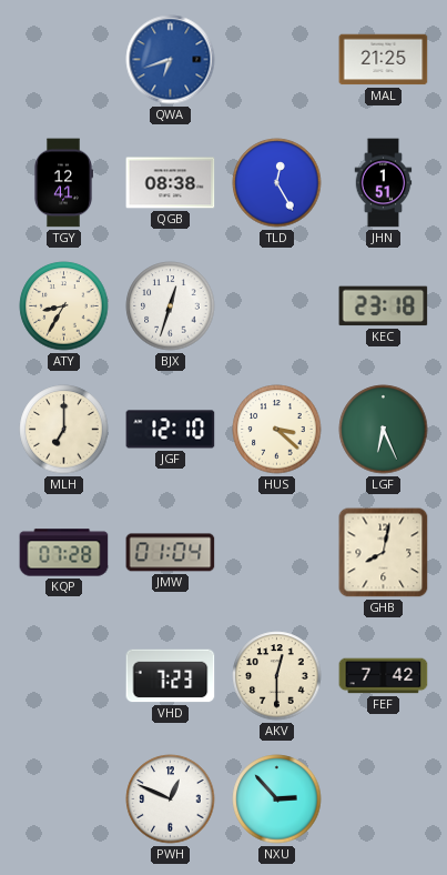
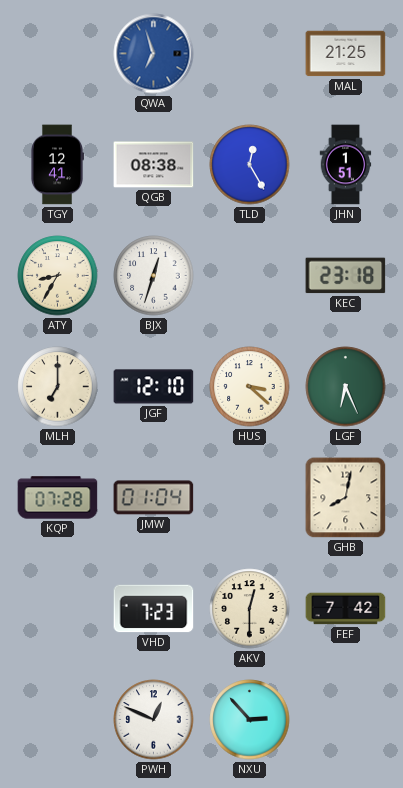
QWA: 6:42 -> 6:57 (154, 54)
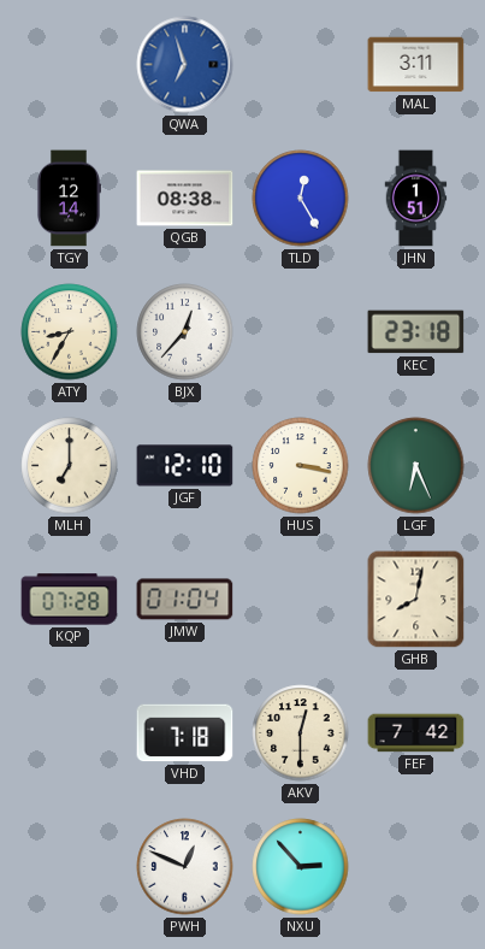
MAL: 21:25 -> 3:11 (416, 65)
TGY: 12:41 -> 12:14 (67, 199)
BJX: 12:33 -> 12:37 (185, 332)
HUS: 3:22 -> 3:17 (301, 466)
VHD: 7:23 -> 7:18 (185, 733)
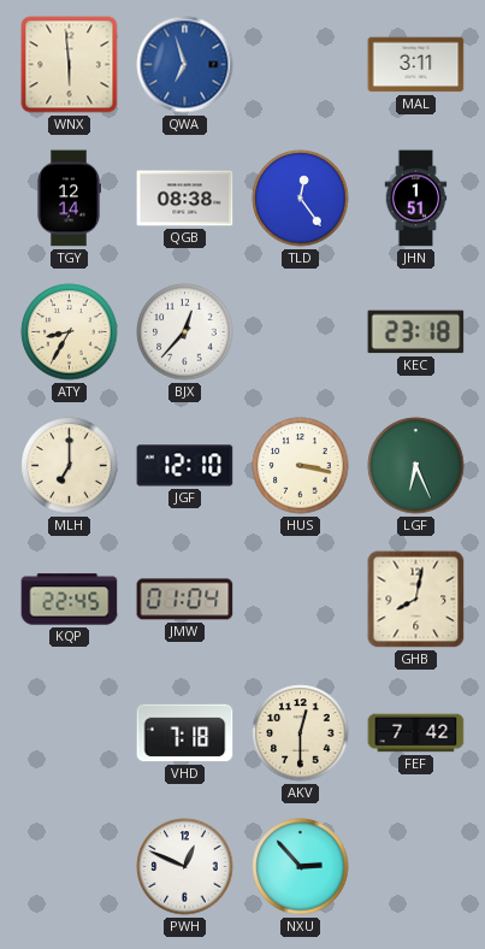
WNX: none -> 5:59 (70, 65)
TLD: 12:25 -> 12:24 (301, 199)
KQP: 07:28 -> 22:45 (70, 600)
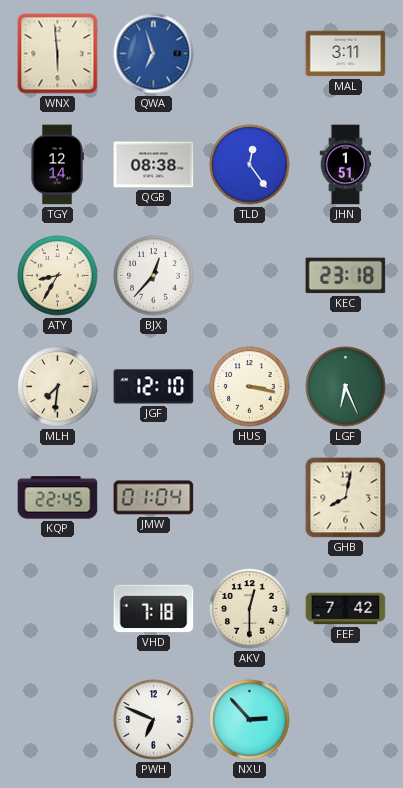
MLH: 7:00 -> 7:31 (58, 387)
PWH: 12:49 -> 6:49 (154, 720)
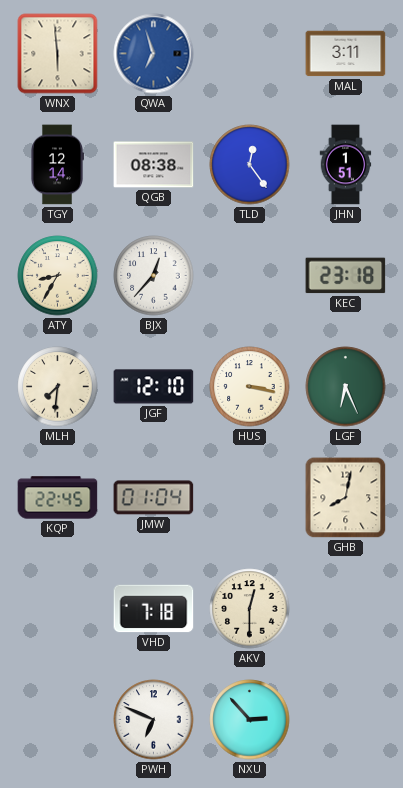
FEF: 7:42 -> none (346, 609)
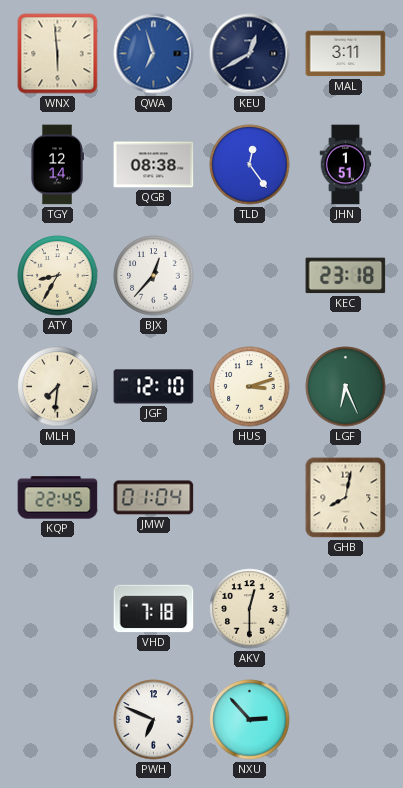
KEU: none -> 12:40 (250, 54)
HUS: 3:17 -> 3:12 (250, 387)
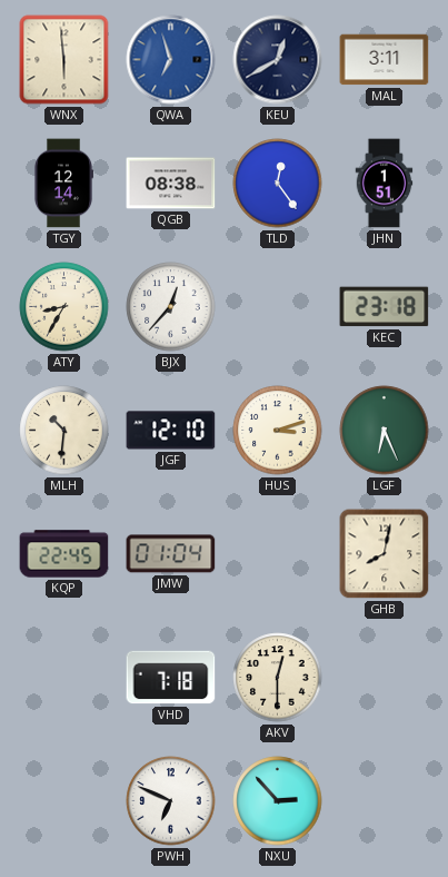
MLH: 7:31 -> 10:31 (64, 431)
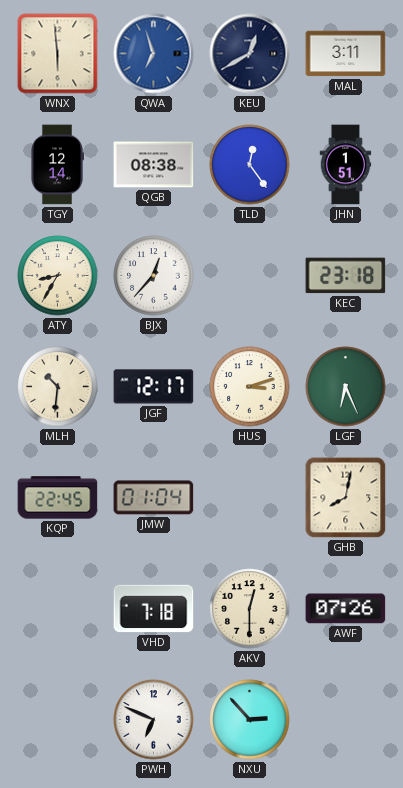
JGF: 12:10 -> 12:17 (154, 387)
AWF: none -> 07:26 (346, 609)
